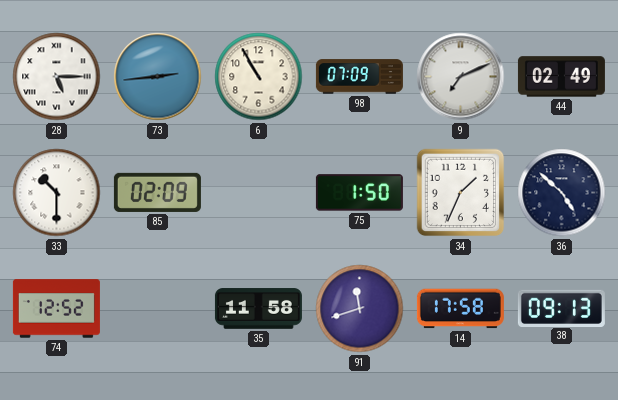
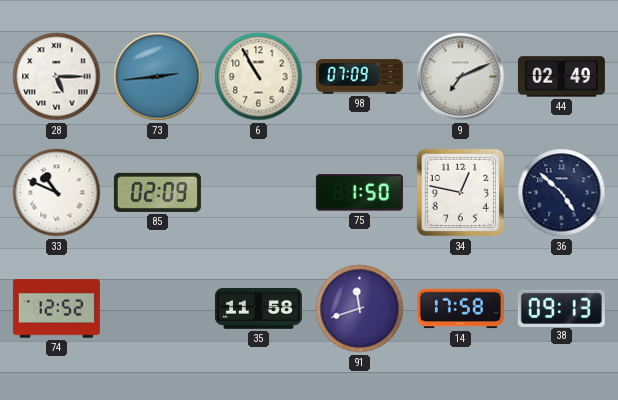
33: 10:30 -> 10:49 (57, 193)
34: 1:34 -> 12:47 (461, 193)
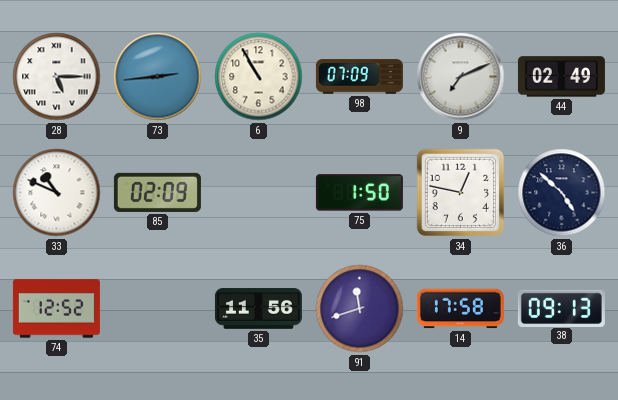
35: 11:58 -> 11:56 (258, 309)
